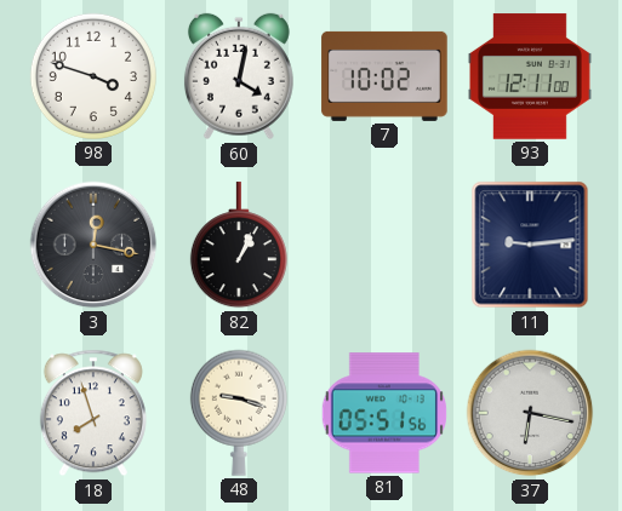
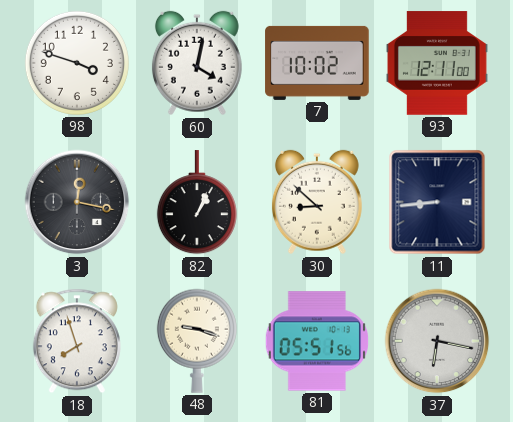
30: none -> 8:52 (317, 202)
11: 9:14 -> 8:44 (437, 202)
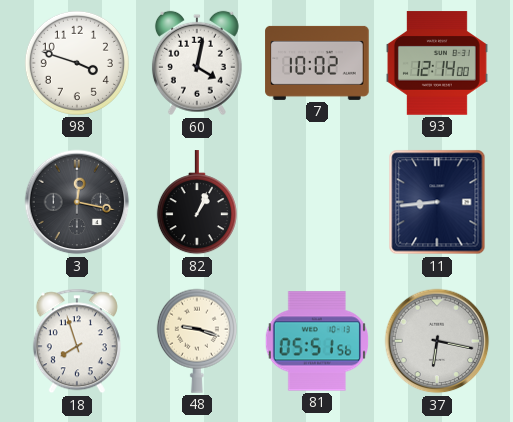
93: 12:11 -> 12:14 (437, 63)
30: 8:52 -> none (317, 202)
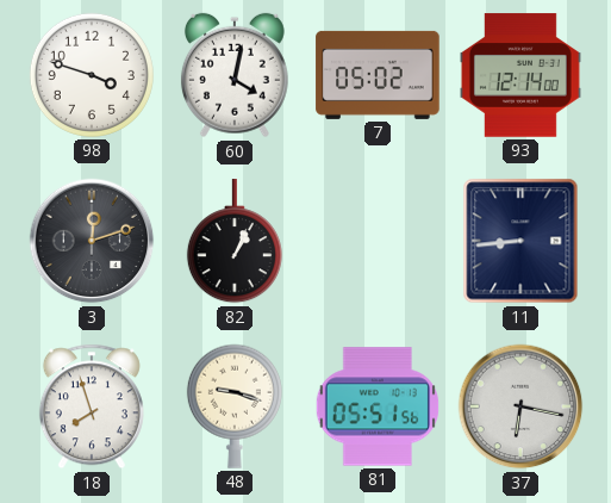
7: 10:02 -> 05:02 (378, 75)
3: 12:17 -> 12:12 (92, 241)
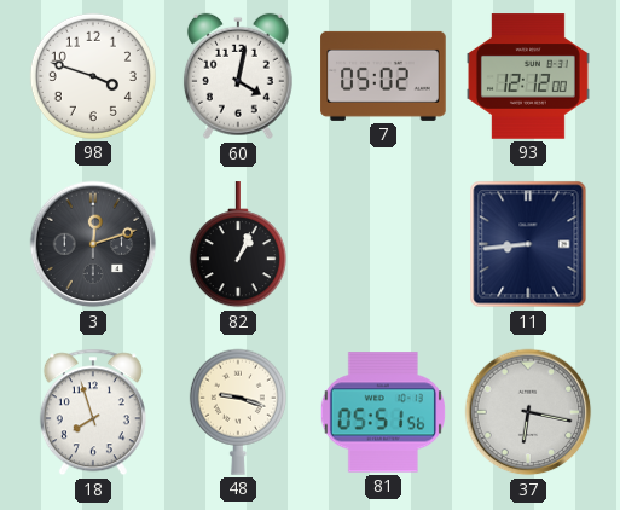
93: 12:14 -> 12:12 (528, 76)
